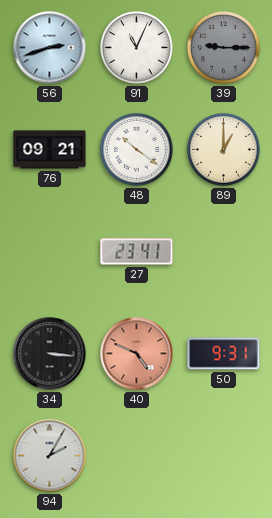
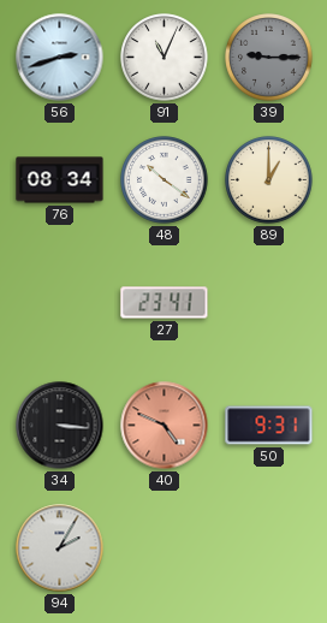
76: 09:21 -> 08:34 (60, 180)
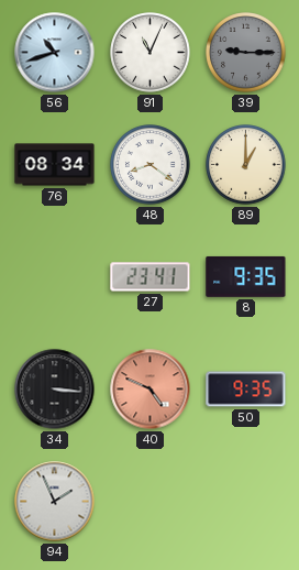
56: 2:42 -> 10:42 (55, 53)
48: 10:21 -> 8:21 (151, 165)
8: none -> 9:35 (246, 276)
50: 9:31 -> 9:35 (246, 390)
94: 2:05 -> 1:56 (55, 502)
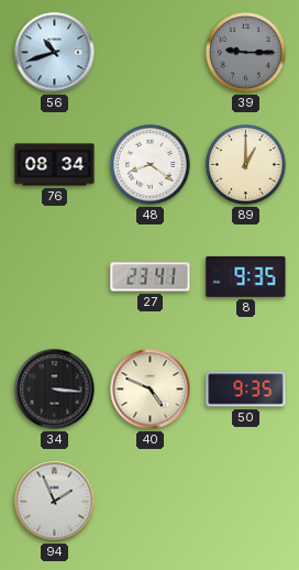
91: 11:04 -> none (151, 53)
40 dial: salmon -> cream (151, 390)
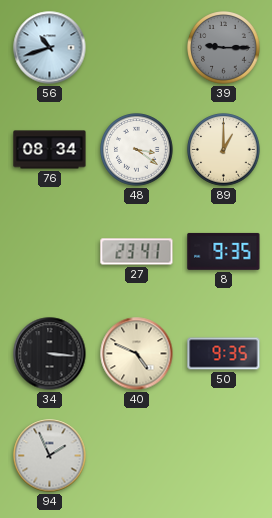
48: 8:21 -> 3:21 (137, 150)
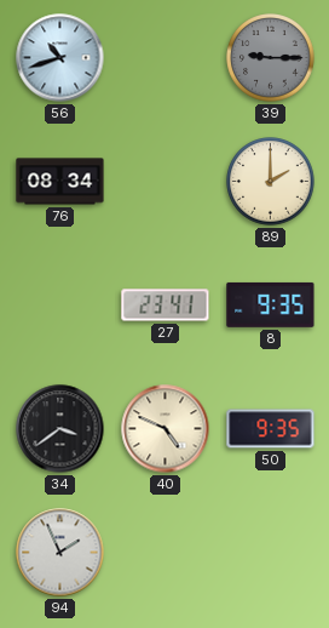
48: 3:21 -> none (137, 150)
89: 1:00 -> 2:00 (271, 182)
34: 3:16 -> 3:39 (60, 429)
